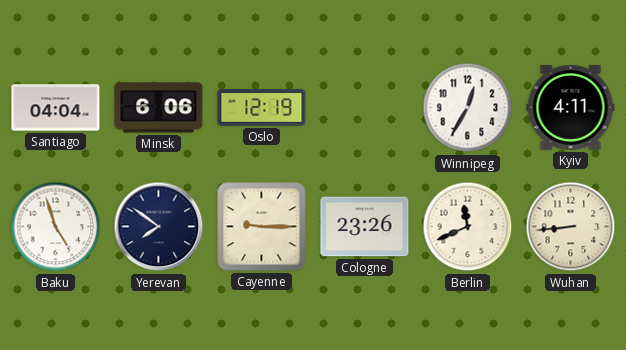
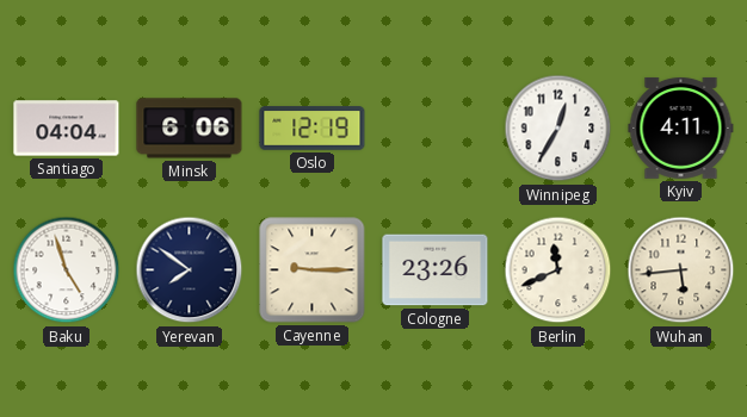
Wuhan: 8:44 -> 5:44 (681, 270)
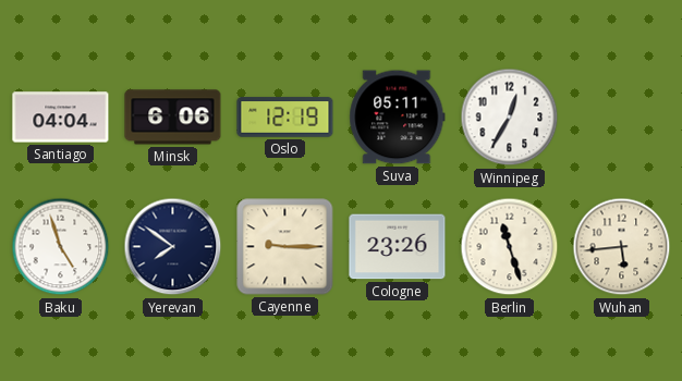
Suva: none -> 05:11 (398, 118)
Kyiv: 4:11 -> none (681, 127)
Berlin: 11:41 -> 11:27 (510, 247)
